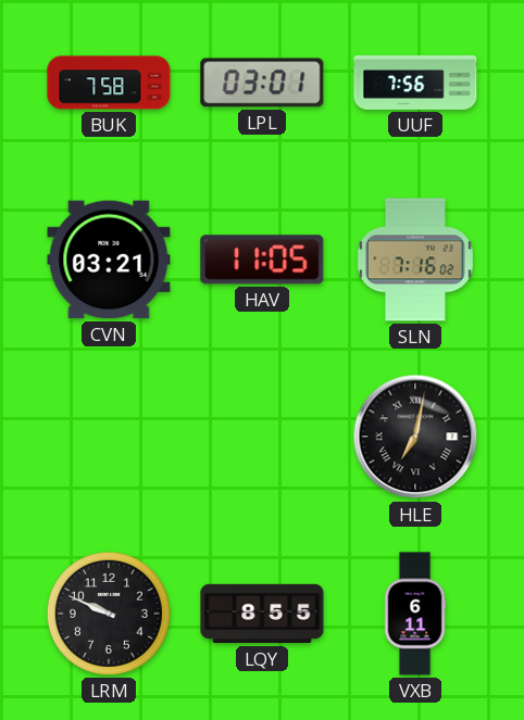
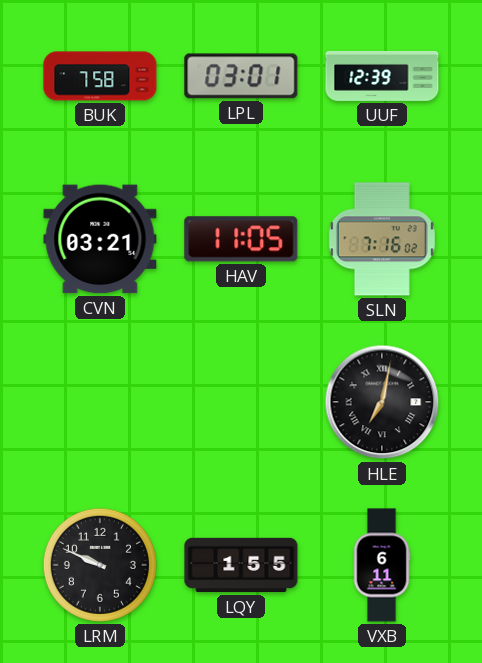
UUF: 7:56 -> 12:39 (382, 76)
LQY: 8:55 -> 1:55 (241, 565)
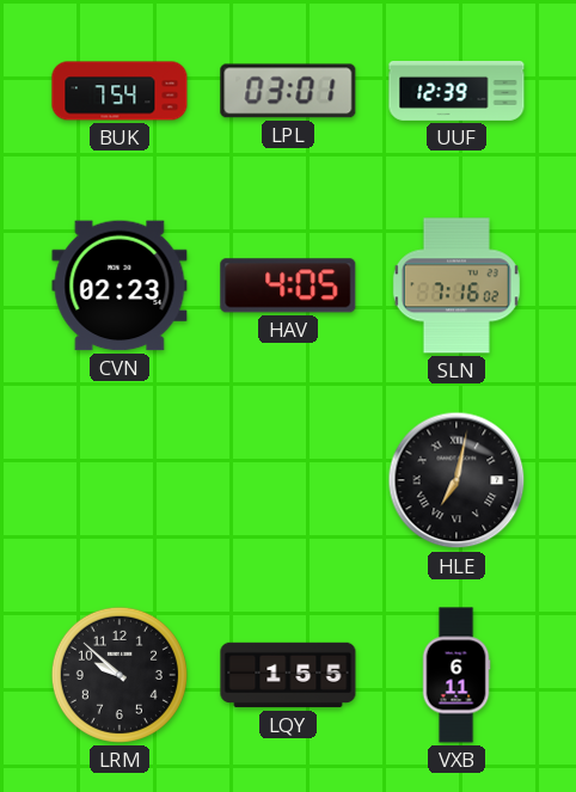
BUK: 7:58 -> 7:54 (120, 91)
CVN: 03:21 -> 02:23 (120, 286)
HAV: 11:05 -> 4:05 (288, 286)
LRM: 9:49 -> 9:52 (120, 675)
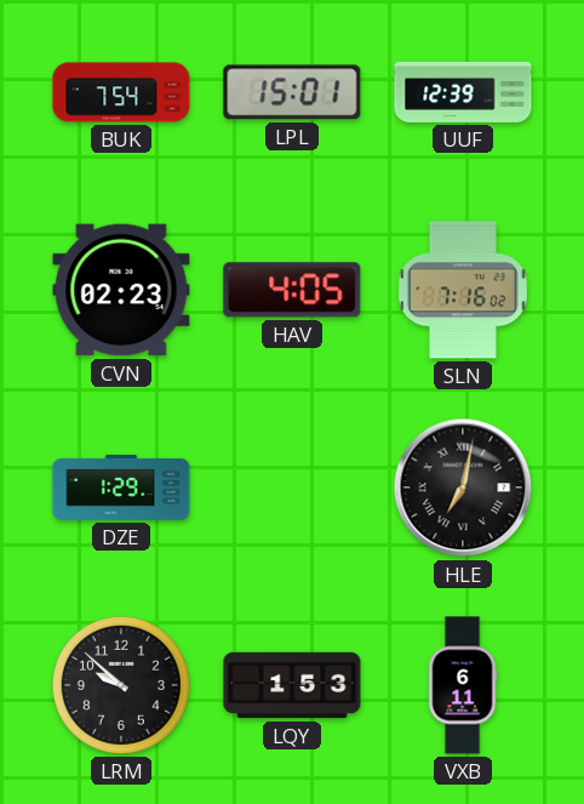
LPL: 03:01 -> 15:01 (292, 92)
DZE: none -> 1:29 (121, 487)
LQY: 1:55 -> 1:53 (292, 685)
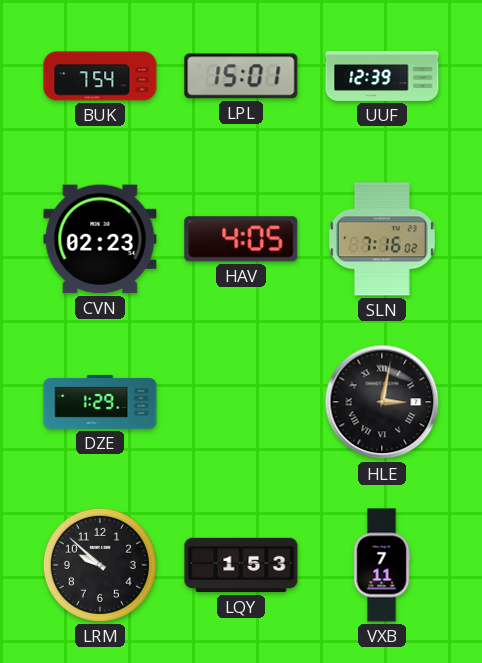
HLE: 7:02 -> 3:02 (382, 402)
VXB: 6:11 -> 7:11 (382, 565)
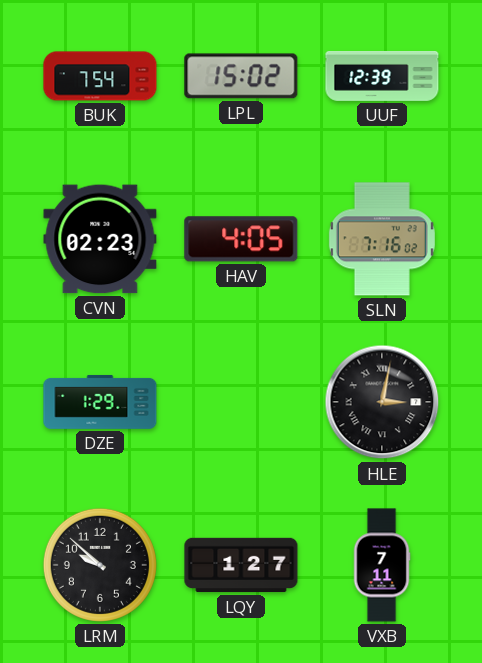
LPL: 15:01 -> 15:02 (241, 76)
LQY: 1:53 -> 1:27 (241, 565)
